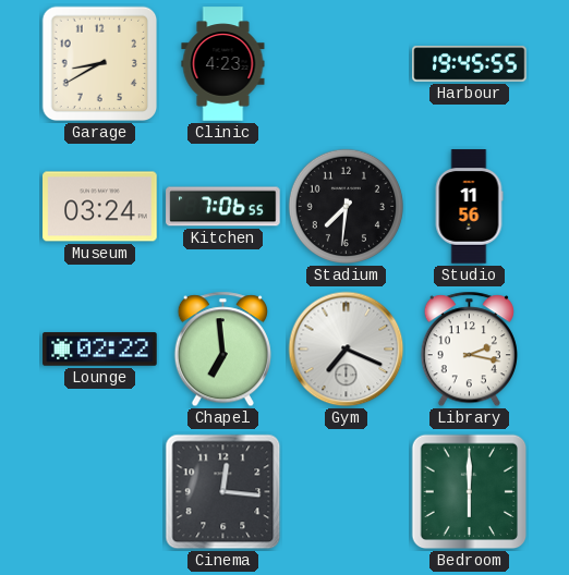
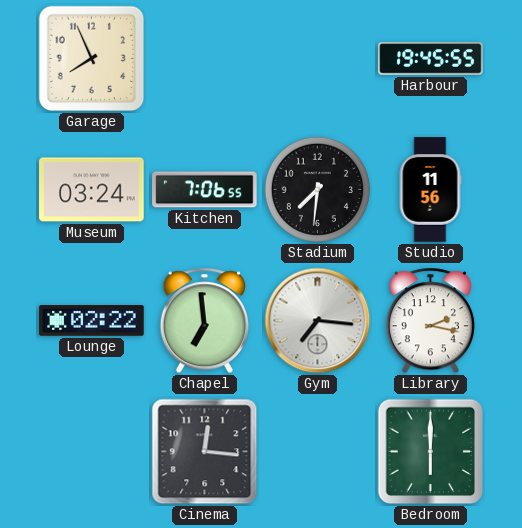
Garage: 8:40 -> 7:56 (92, 59)
Clinic: 4:23 -> none (223, 64)
Gym: 7:19 -> 7:16 (318, 321)
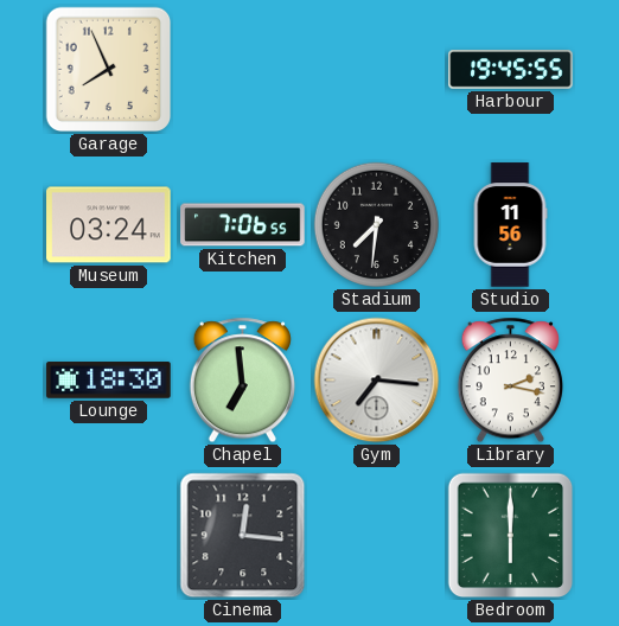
Lounge: 02:22 -> 18:30 (109, 381)
